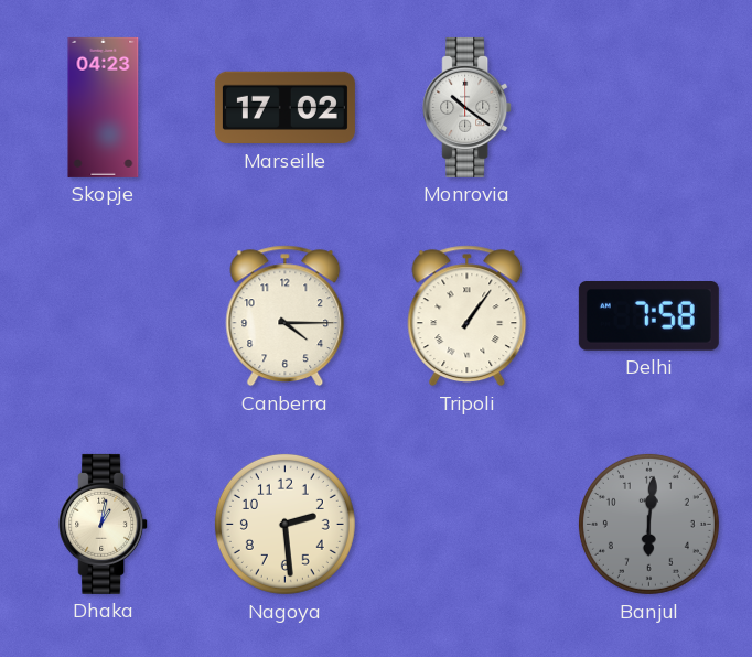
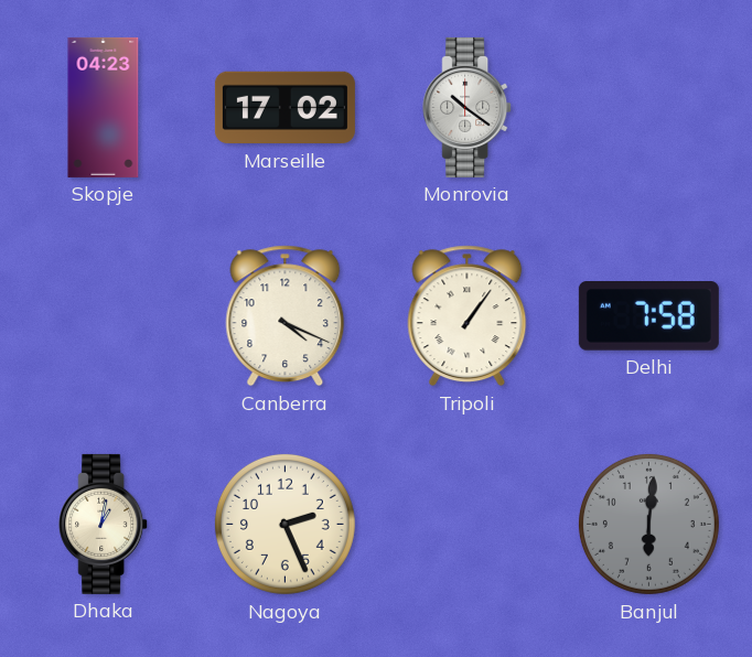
Canberra: 4:15 -> 4:19 (286, 316)
Nagoya: 2:29 -> 2:26 (284, 524)
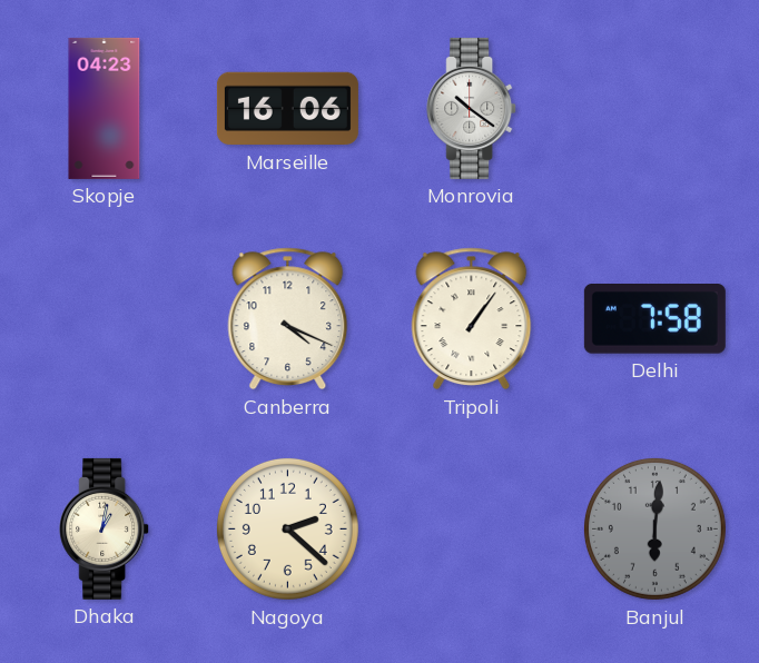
Marseille: 17:02 -> 16:06 (287, 109)
Nagoya: 2:26 -> 2:22 (287, 528)
